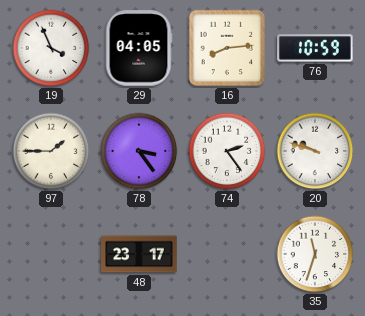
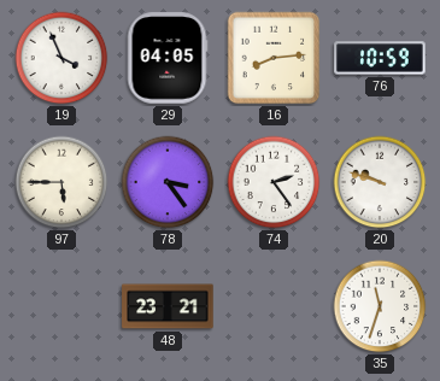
97: 1:45 -> 5:45 (61, 182)
48: 23:17 -> 23:21 (168, 306)
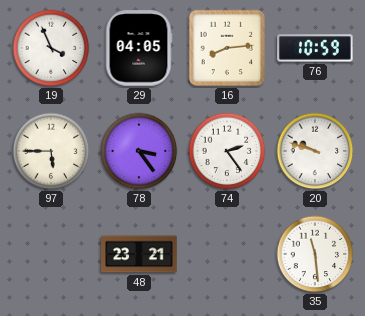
35: 11:33 -> 11:29 (315, 254)
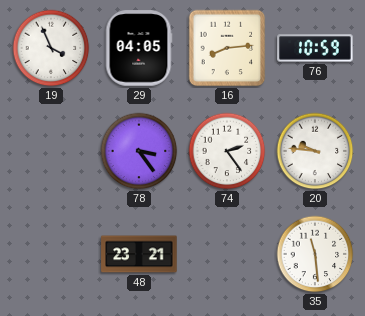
97: 5:45 -> none (51, 151)
20: 9:48 -> 9:46 (315, 151)
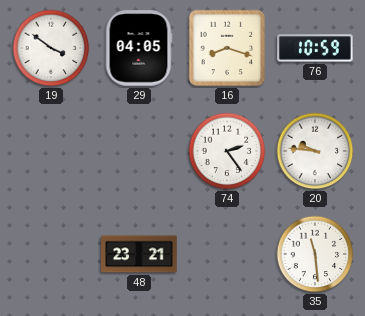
19: 3:56 -> 3:51 (51, 48)
16: 8:14 -> 8:18 (227, 48)
78: 3:24 -> none (139, 151)
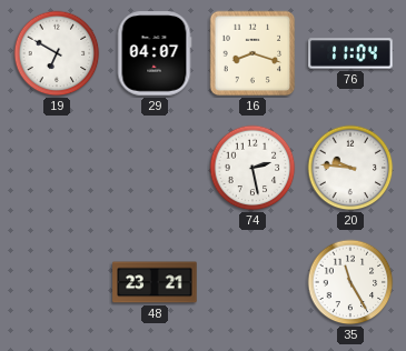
19: 3:51 -> 6:50 (57, 53)
29: 04:05 -> 04:07 (155, 53)
76: 10:59 -> 11:04 (350, 53)
74: 2:24 -> 2:28 (252, 168)
35: 11:29 -> 11:25 (350, 282)
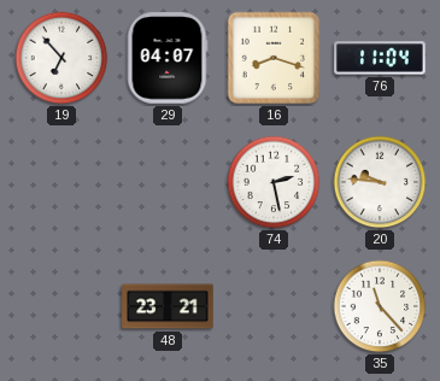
19: 6:50 -> 6:53 (61, 58)
35: 11:25 -> 11:23 (380, 306)
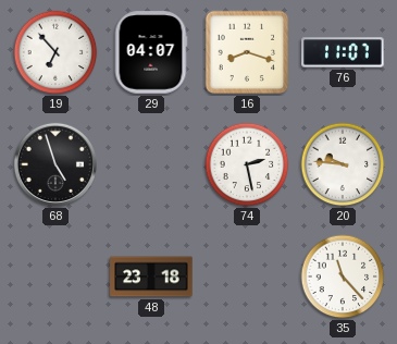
76: 11:04 -> 11:07 (343, 52)
68: none -> 4:57 (55, 164)
48: 23:21 -> 23:18 (151, 277)
